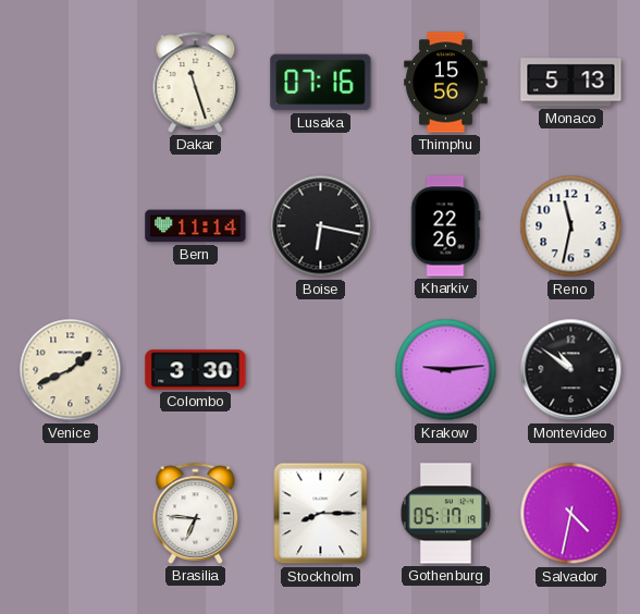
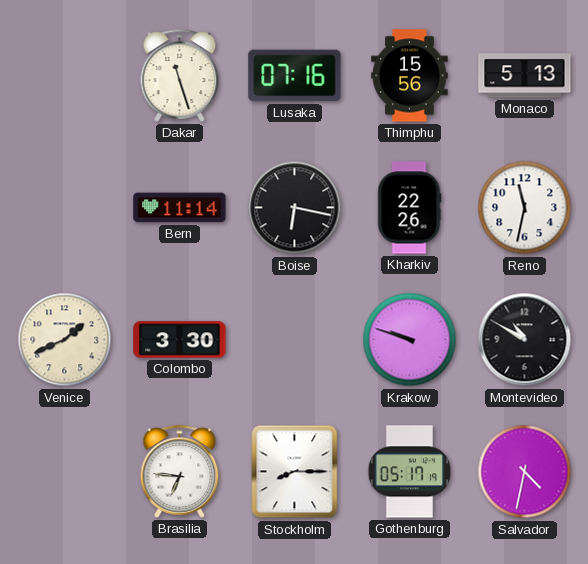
Krakow: 9:14 -> 9:48 (410, 340)
Montevideo: 10:51 -> 10:50 (525, 340)
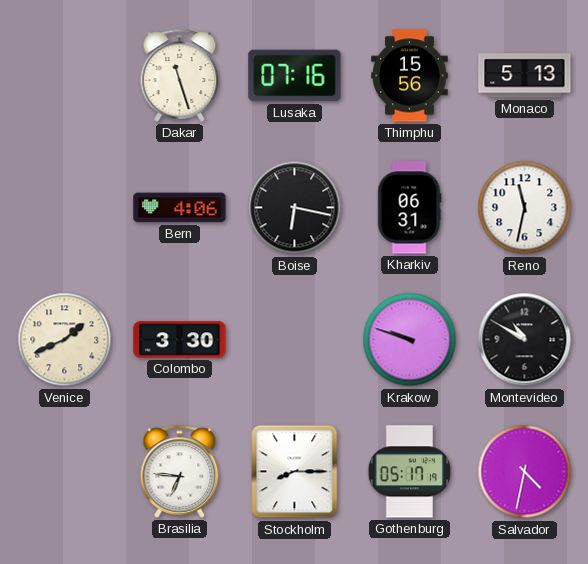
Bern: 11:14 -> 4:06 (180, 208)
Kharkiv: 22:26 -> 06:31 (409, 208)
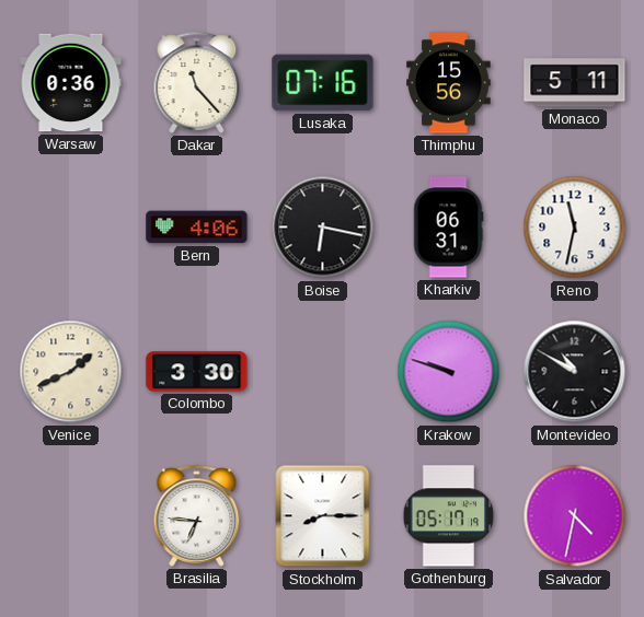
Warsaw: none -> 0:36 (71, 83)
Dakar: 11:27 -> 11:23 (197, 82)
Monaco: 5:13 -> 5:11 (575, 83)
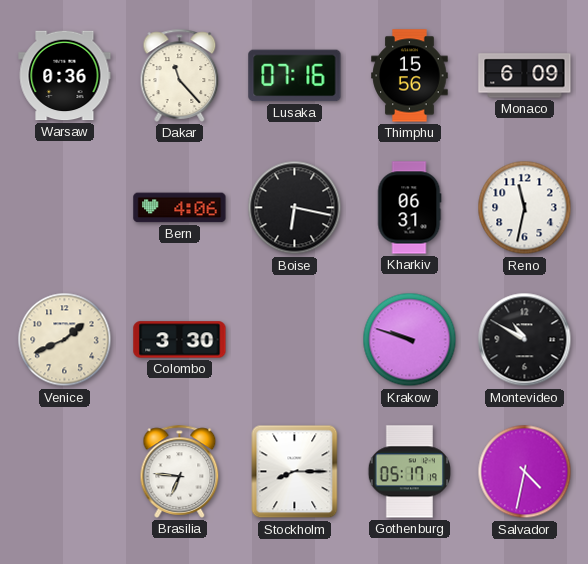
Monaco: 5:11 -> 6:09 (525, 76)
